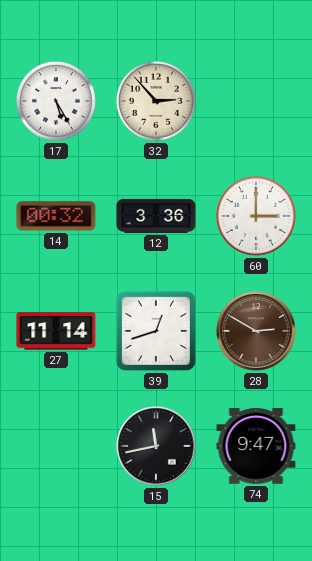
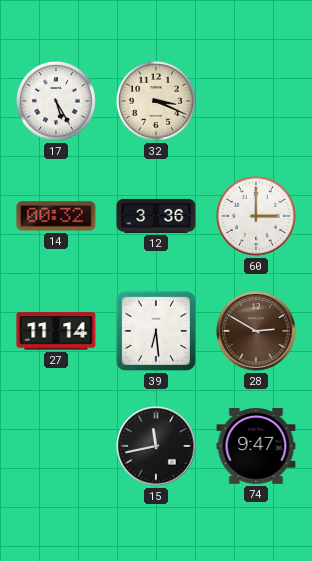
32: 2:53 -> 3:19 (156, 101)
39: 12:42 -> 6:29 (156, 331)
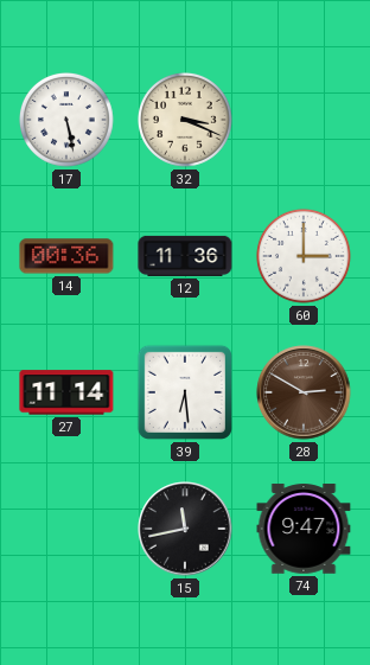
17: 5:25 -> 5:28 (66, 120)
14: 00:32 -> 00:36 (66, 256)
12: 3:36 -> 11:36 (185, 256)
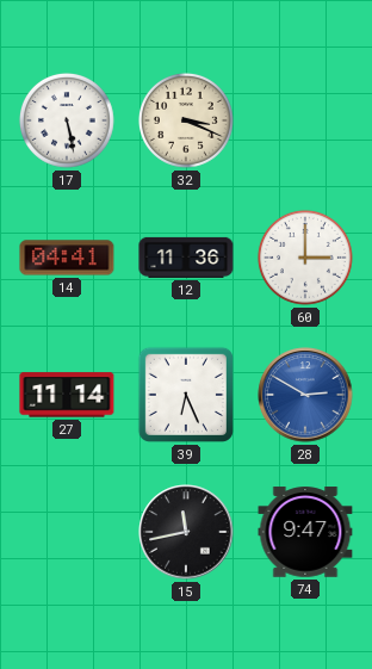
14: 00:36 -> 04:41 (67, 258)
39: 6:29 -> 6:26 (186, 395)
28 dial: brown -> blue (305, 395)
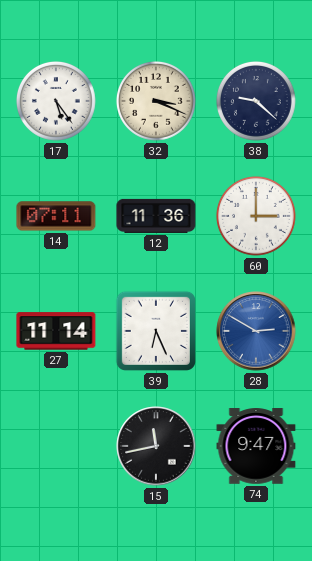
17: 5:28 -> 5:24 (56, 101)
38: none -> 9:22 (256, 101)
14: 04:41 -> 07:11 (56, 216)
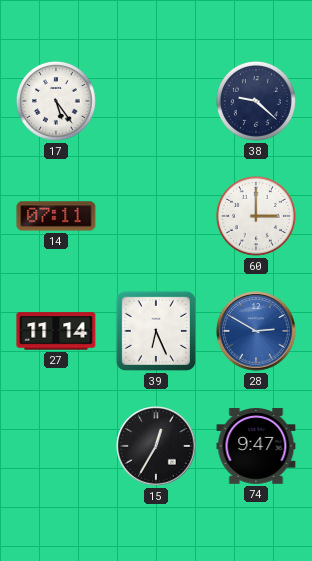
32: 3:19 -> none (156, 101)
12: 11:36 -> none (156, 216)
15: 11:43 -> 12:35 (156, 446)
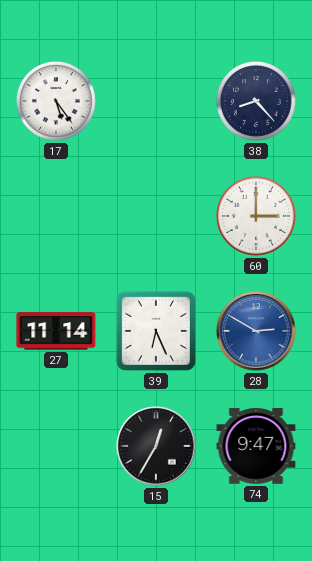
38: 9:22 -> 8:23 (256, 101)
14: 07:11 -> none (56, 216)
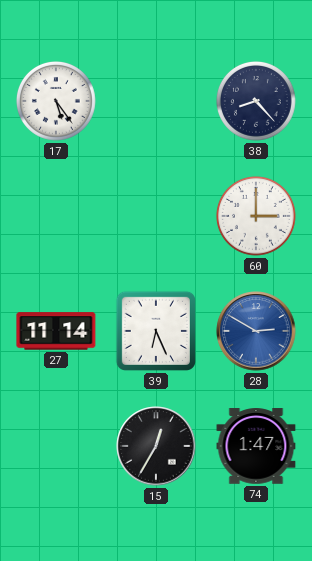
74: 9:47 -> 1:47 (256, 446)
